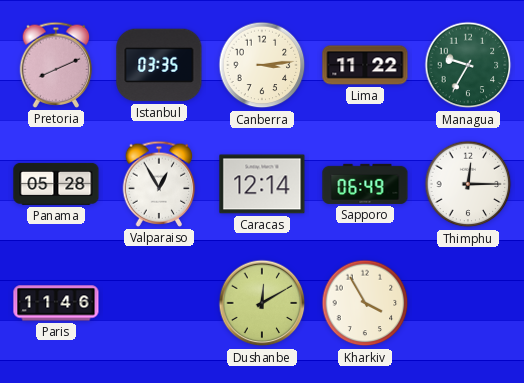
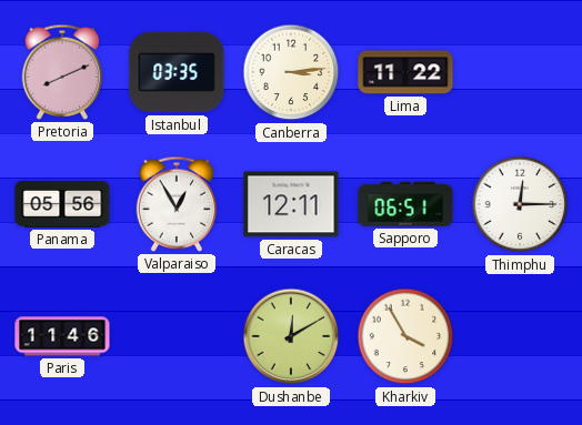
Managua: 9:35 -> none (468, 65)
Panama: 05:28 -> 05:56 (62, 204)
Caracas: 12:14 -> 12:11 (291, 204)
Sapporo: 06:49 -> 06:51 (405, 204)
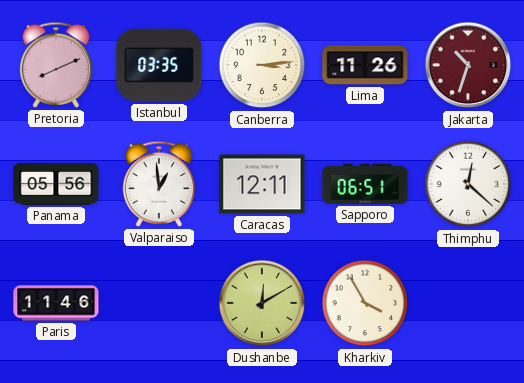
Lima: 11:22 -> 11:26 (365, 65)
Jakarta: none -> 10:33 (468, 65)
Valparaiso: 12:55 -> 12:59 (159, 184)
Thimphu: 12:15 -> 12:22 (468, 184)
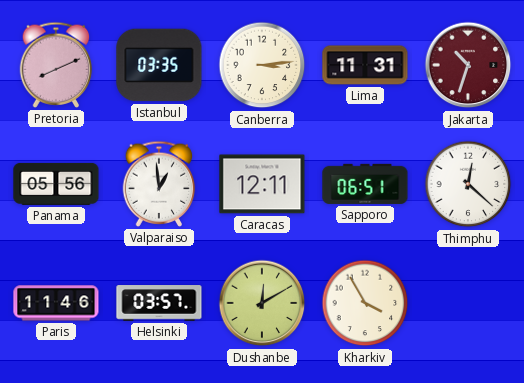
Lima: 11:26 -> 11:31 (365, 65)
Helsinki: none -> 03:57 (159, 303)
